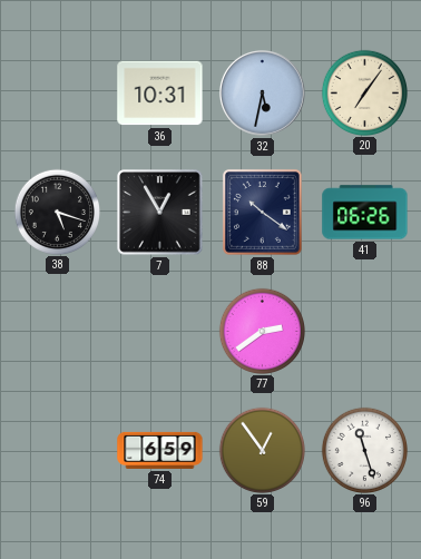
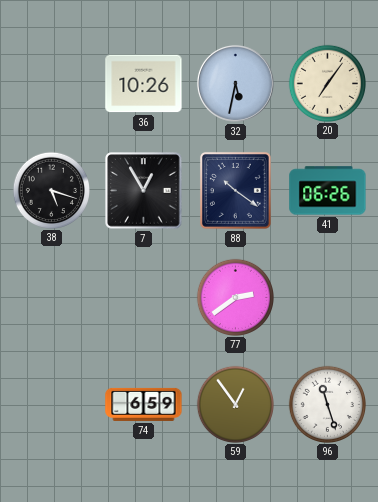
36: 10:31 -> 10:26 (144, 84)
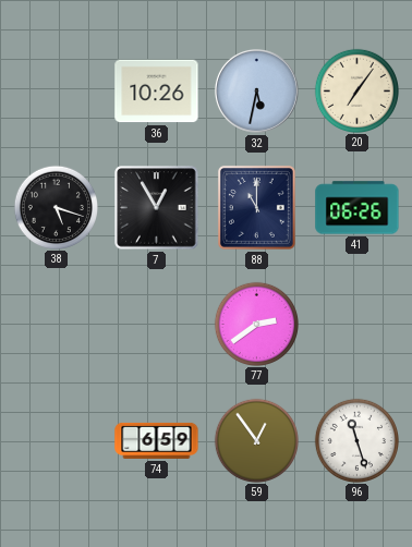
88: 10:21 -> 11:00 (256, 207)
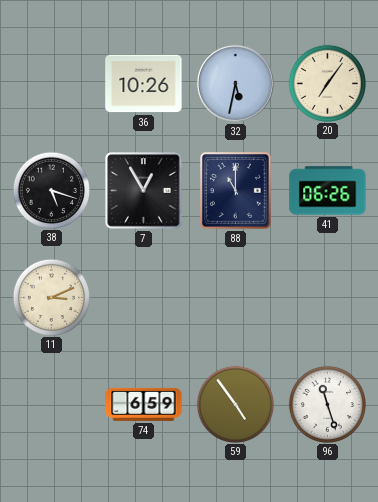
11: none -> 3:11 (51, 297)
77: 2:39 -> none (256, 324)
59: 12:54 -> 4:54 (235, 404)
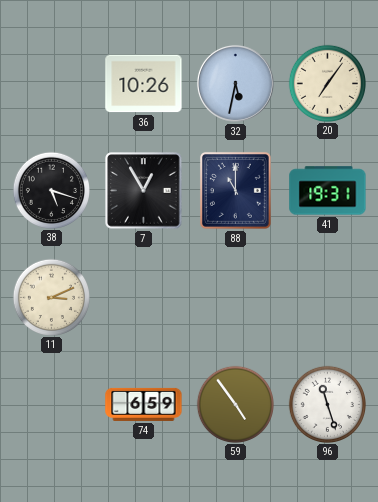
41: 06:26 -> 19:31 (328, 191)
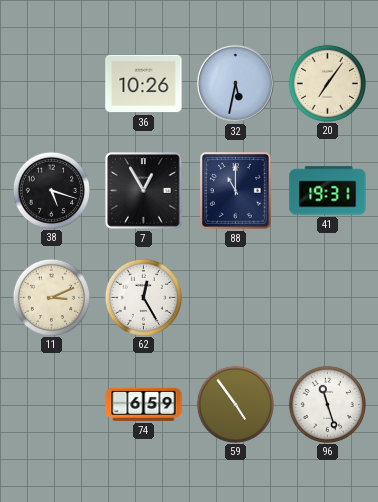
62: none -> 12:25 (143, 297)
